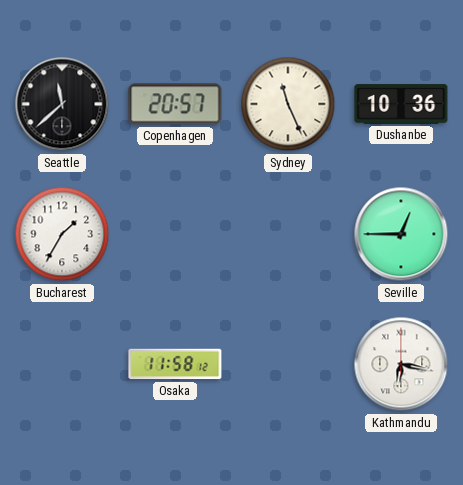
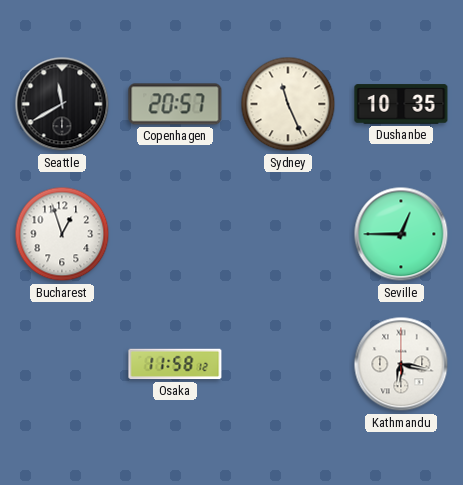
Seattle: 11:38 -> 11:40 (62, 104)
Dushanbe: 10:36 -> 10:35 (401, 104)
Bucharest: 1:35 -> 12:57 (62, 234)
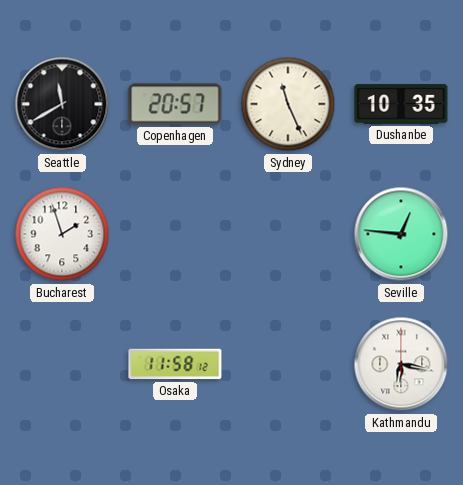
Bucharest: 12:57 -> 1:57 (62, 234)
Seville: 12:45 -> 12:46 (401, 234)
